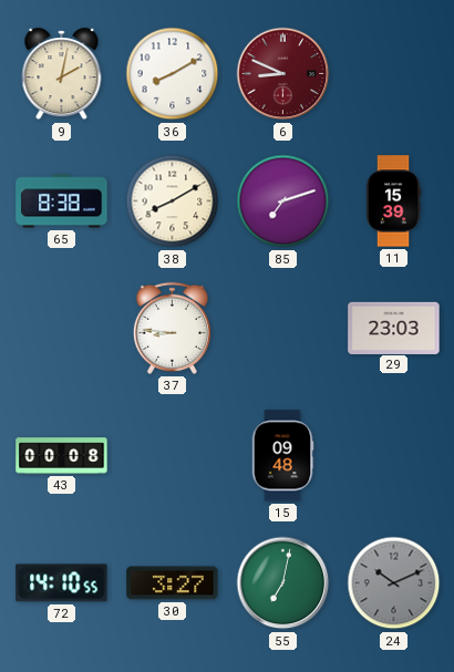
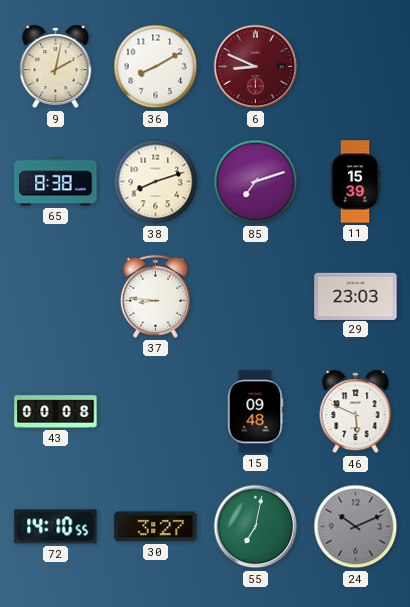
38: 8:10 -> 8:12 (156, 182)
46: none -> 5:49 (356, 412)
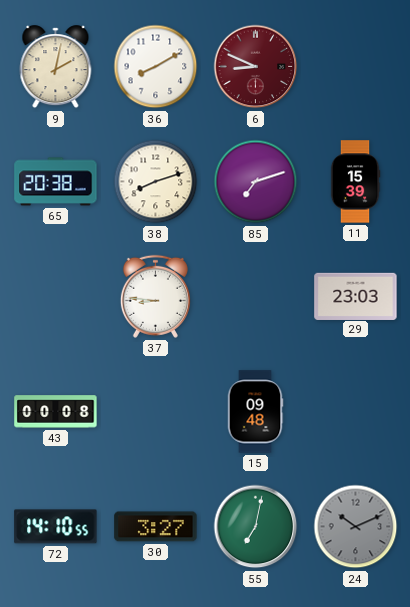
65: 8:38 -> 20:38 (56, 182)
46: 5:49 -> none (356, 412)
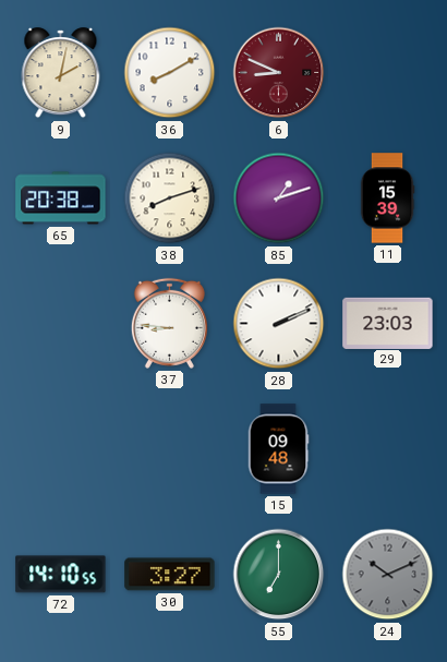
85: 7:12 -> 1:12 (279, 198)
28: none -> 2:11 (279, 324)
43: 00:08 -> none (56, 412)
55: 7:02 -> 7:00 (279, 575)
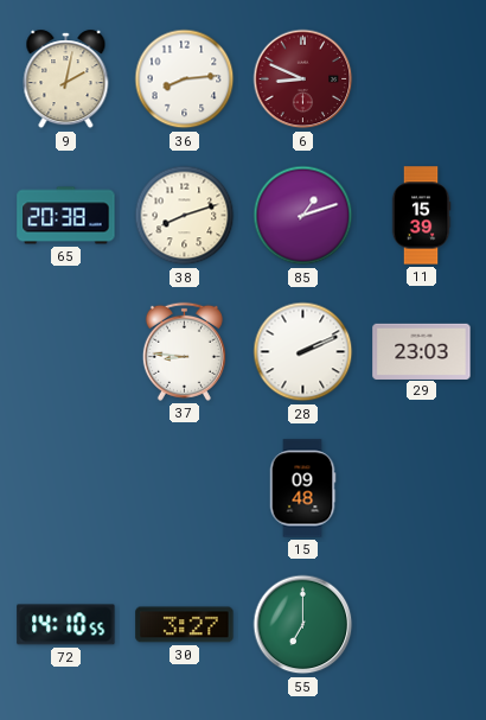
36: 8:10 -> 8:14 (185, 79)
24: 10:11 -> none (388, 575)
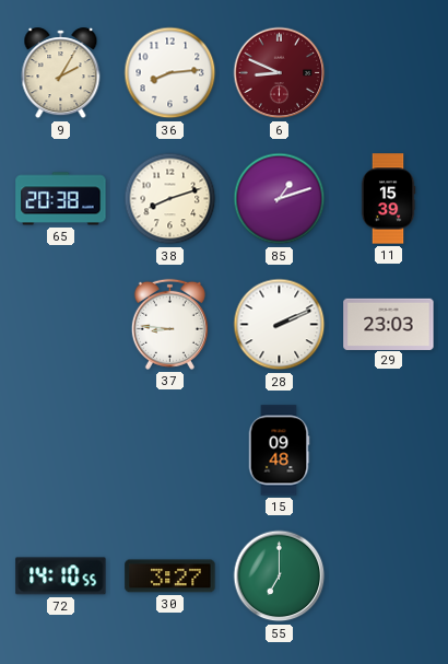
9: 2:02 -> 2:05 (61, 73)
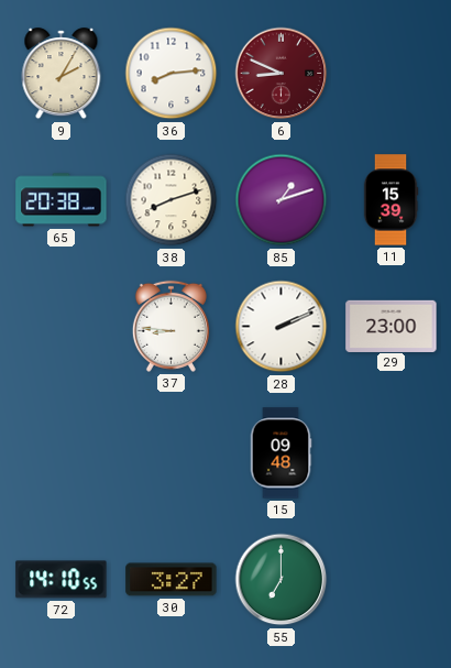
29: 23:03 -> 23:00 (392, 326)
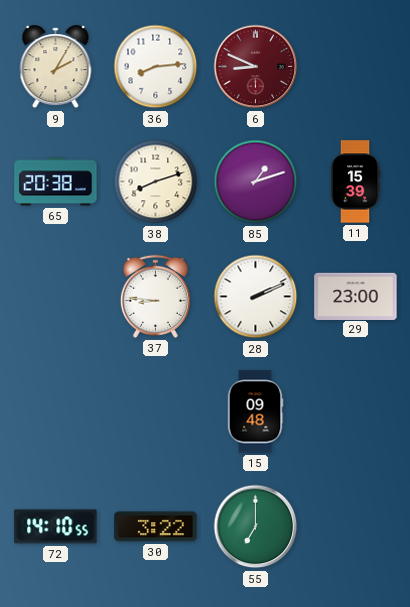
30: 3:27 -> 3:22 (156, 527)
